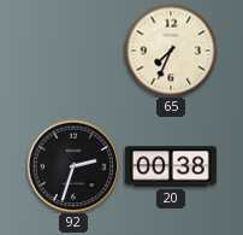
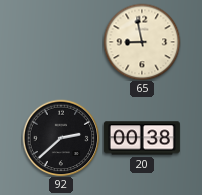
65: 7:34 -> 8:58 (142, 42)
92: 2:33 -> 2:38 (61, 138)
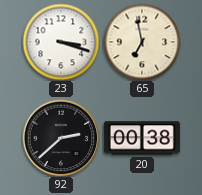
23: none -> 3:18 (61, 42)
65: 8:58 -> 6:58 (142, 42)
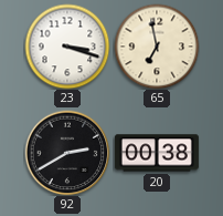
92: 2:38 -> 2:40 (67, 153)
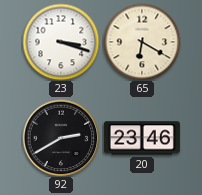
65: 6:58 -> 6:20 (142, 42)
20: 00:38 -> 23:46 (142, 138)
